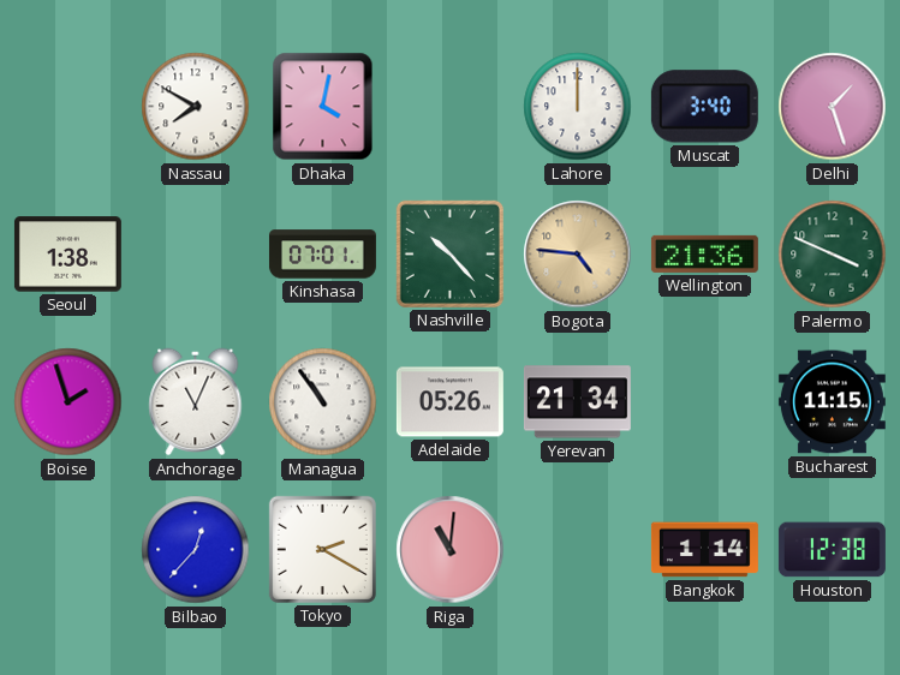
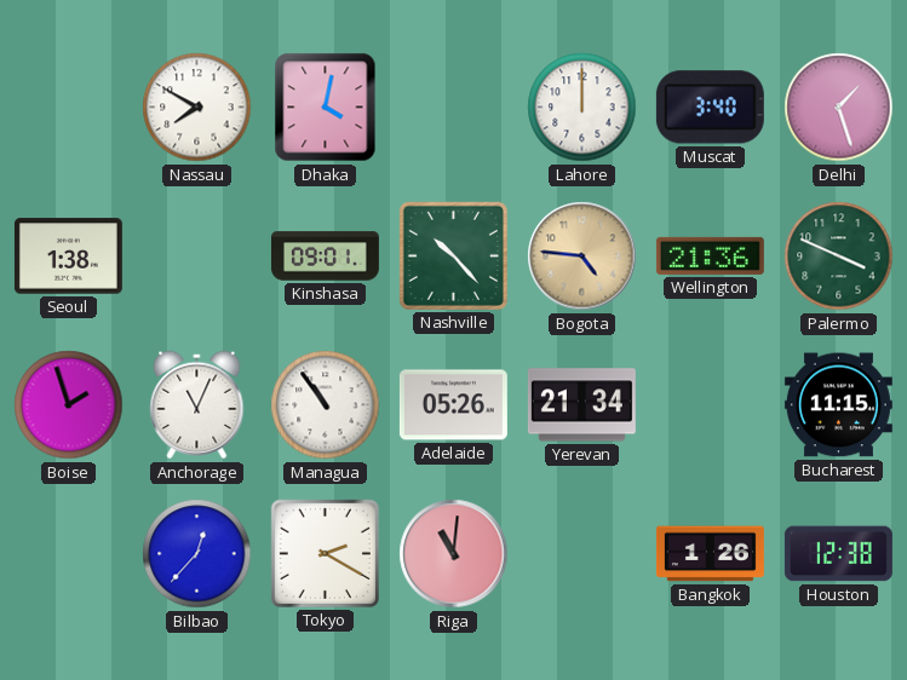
Kinshasa: 07:01 -> 09:01 (325, 257)
Bangkok: 1:14 -> 1:26 (710, 554)
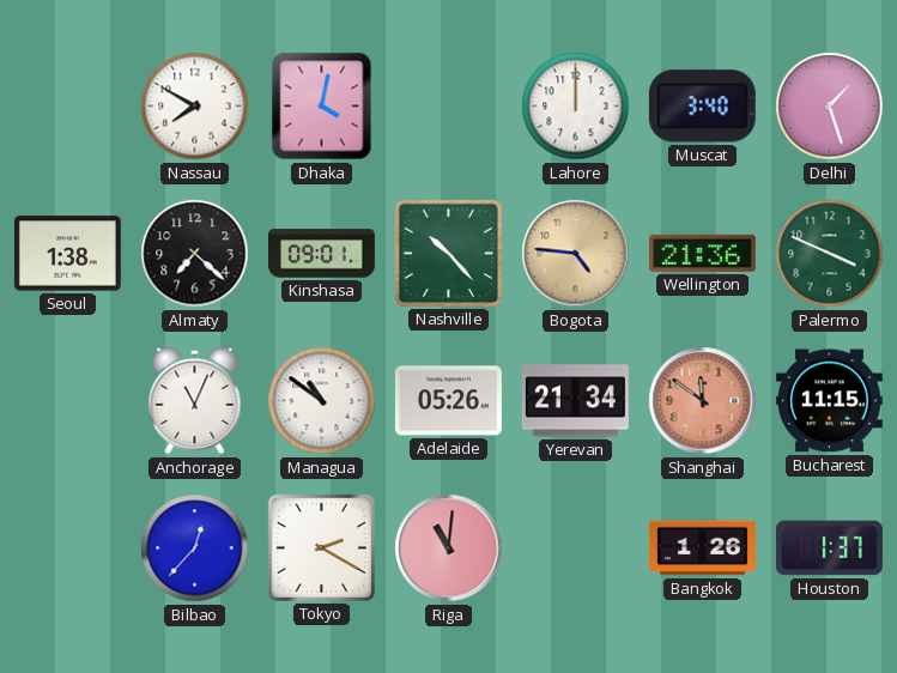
Almaty: none -> 7:22 (195, 254)
Boise: 1:57 -> none (69, 405)
Managua: 10:54 -> 10:51 (322, 401)
Shanghai: none -> 11:51 (703, 401)
Houston: 12:38 -> 1:37 (829, 548)
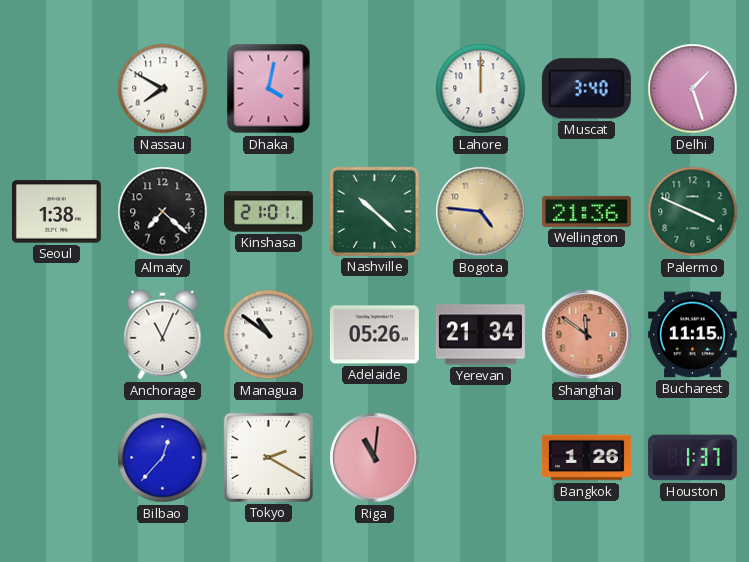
Kinshasa: 09:01 -> 21:01 (268, 212)
Nashville: 10:23 -> 10:22 (374, 211)
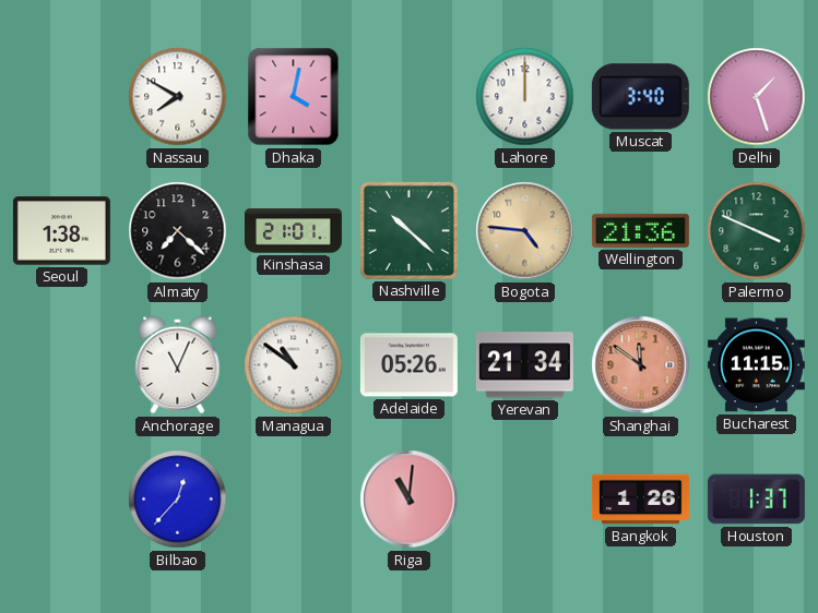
Tokyo: 2:20 -> none (268, 457)
